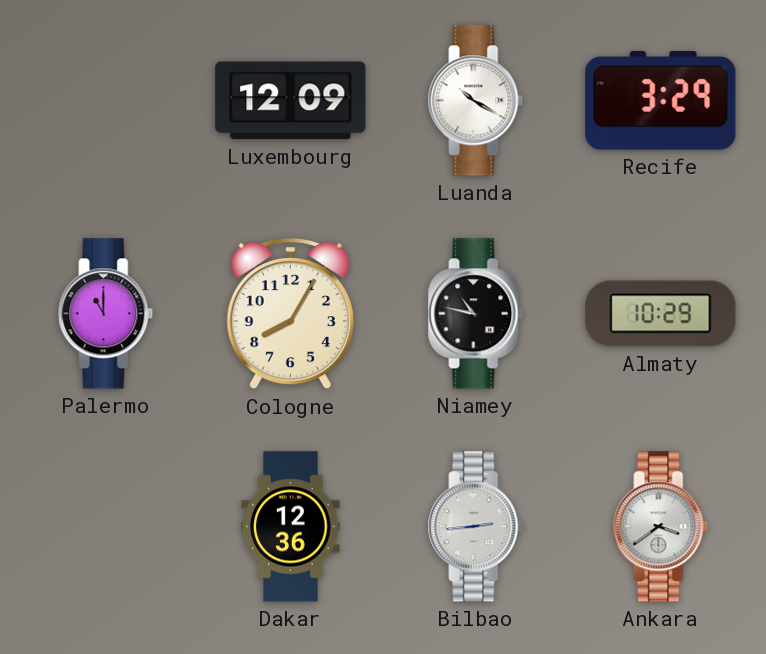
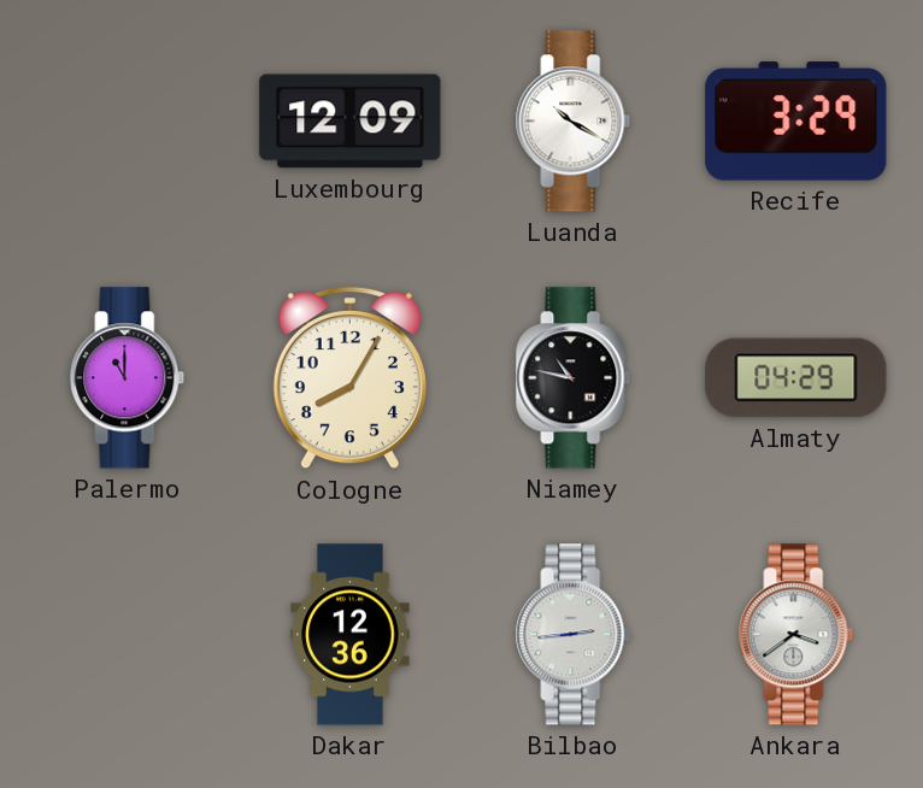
Almaty: 10:29 -> 04:29 (796, 378)
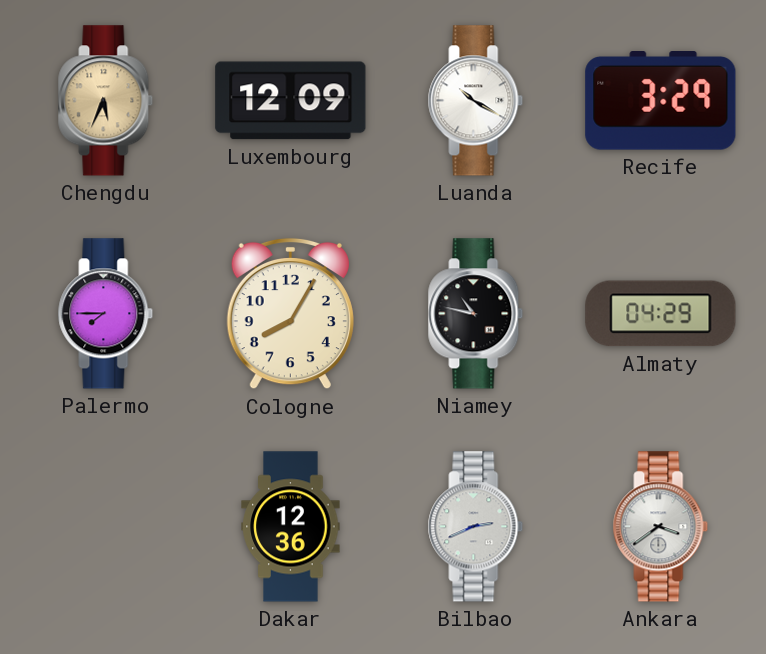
Chengdu: none -> 5:34 (106, 101)
Palermo: 11:00 -> 7:45 (106, 314)
Bilbao: 2:44 -> 2:41 (476, 527)
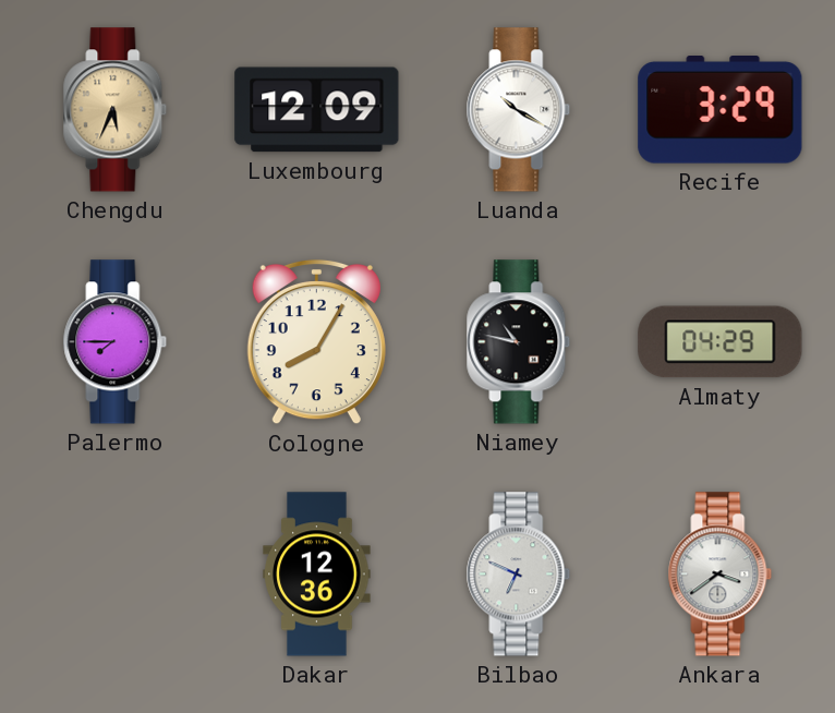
Bilbao: 2:41 -> 6:49 (519, 575)
